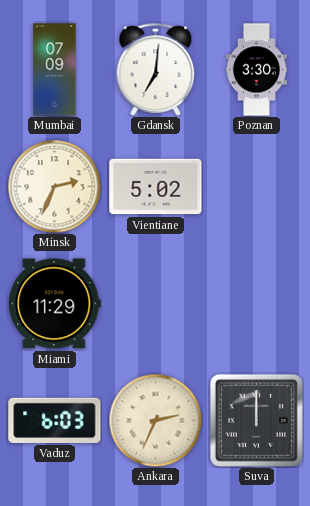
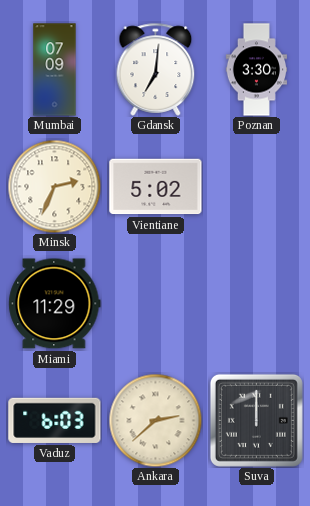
Ankara: 2:34 -> 2:38 (155, 420)
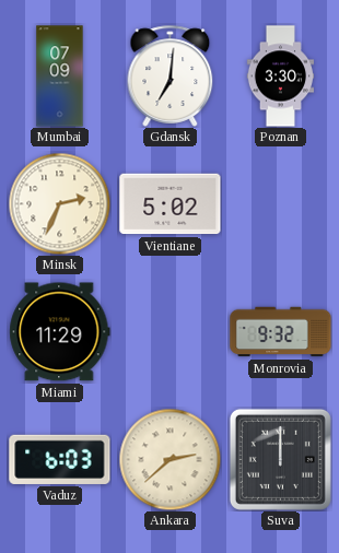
Monrovia: none -> 9:32 (281, 332)
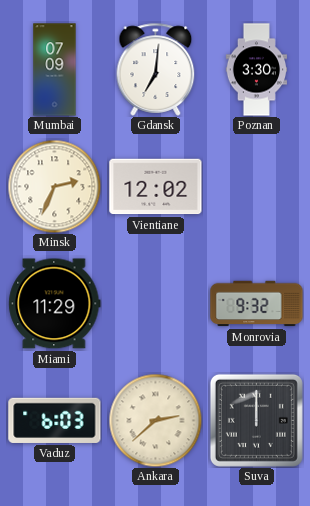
Vientiane: 5:02 -> 12:02 (156, 187)
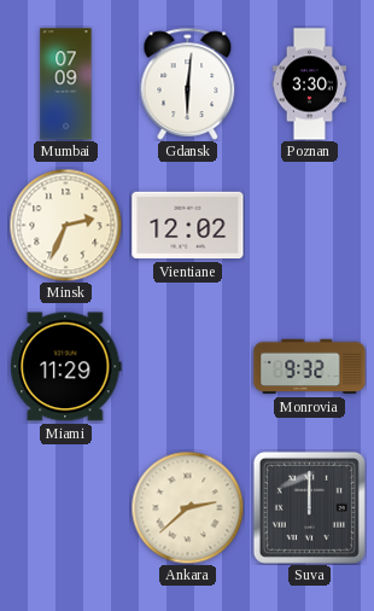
Gdansk: 7:01 -> 6:01 (188, 83)
Vaduz: 6:03 -> none (55, 420)
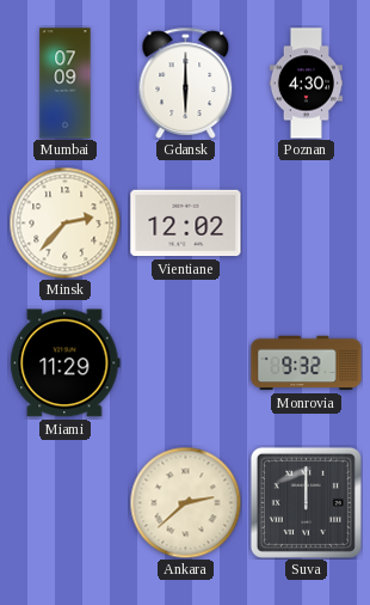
Gdansk: 6:01 -> 6:00 (186, 82)
Poznan: 3:30 -> 4:30 (306, 84)
Minsk: 2:34 -> 2:37 (64, 222)
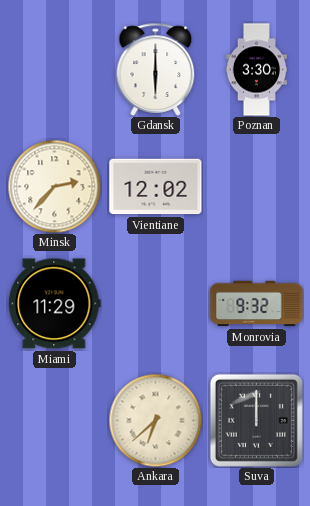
Mumbai: 07:09 -> none (66, 84)
Poznan: 4:30 -> 3:30 (256, 70)
Ankara: 2:38 -> 6:38 (155, 420)
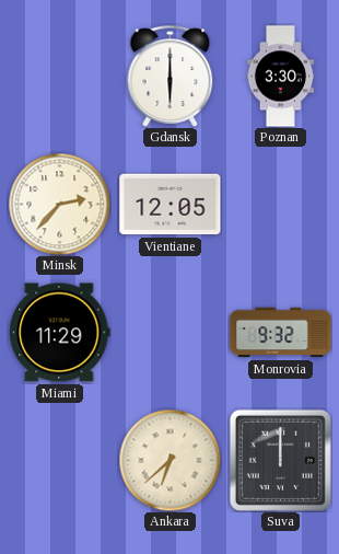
Vientiane: 12:02 -> 12:05 (171, 205)
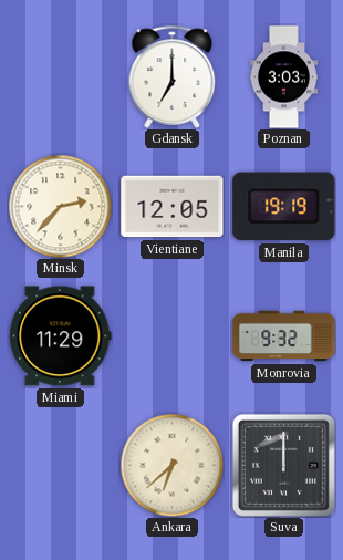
Gdansk: 6:00 -> 7:00 (173, 76)
Poznan: 3:30 -> 3:03 (283, 77)
Manila: none -> 19:19 (284, 207)
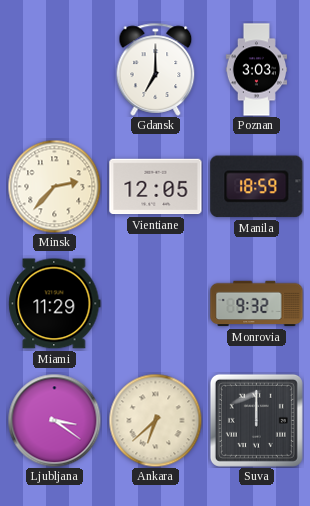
Manila: 19:19 -> 18:59 (257, 187)
Ljubljana: none -> 3:21 (54, 420)
